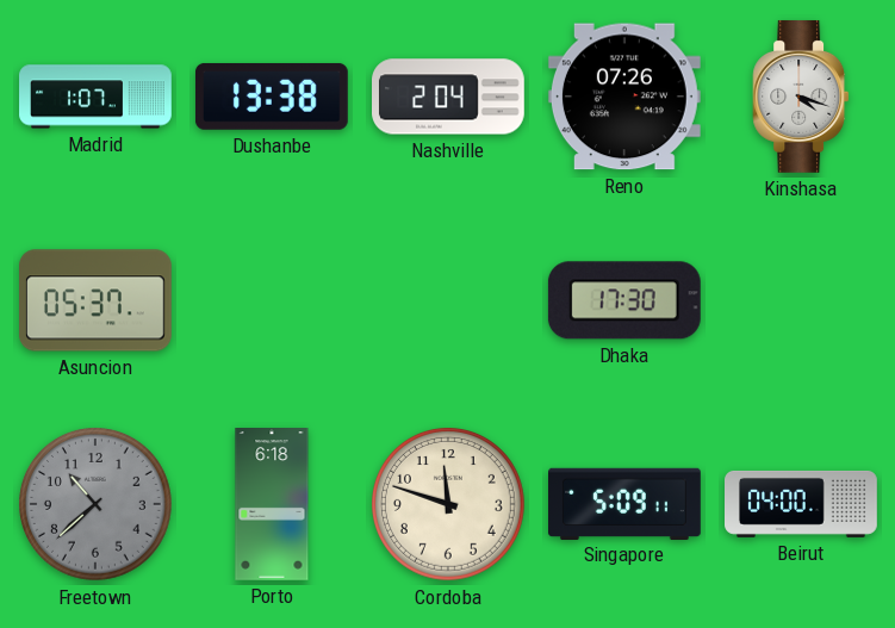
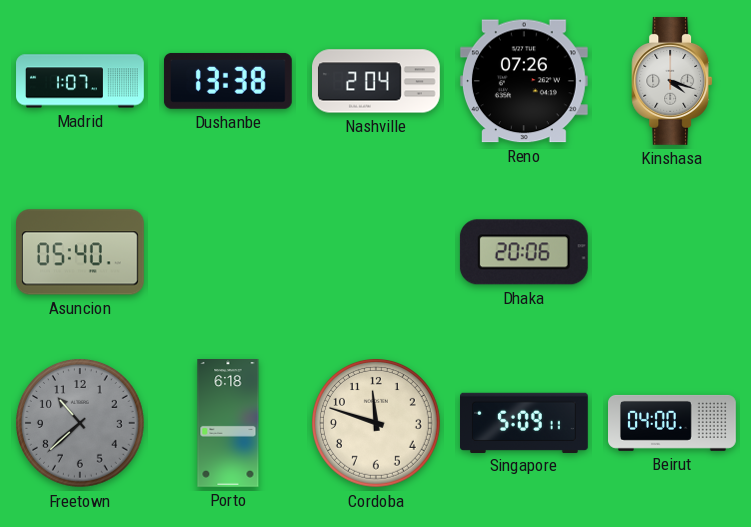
Asuncion: 05:37 -> 05:40 (81, 252)
Dhaka: 17:30 -> 20:06 (524, 252)
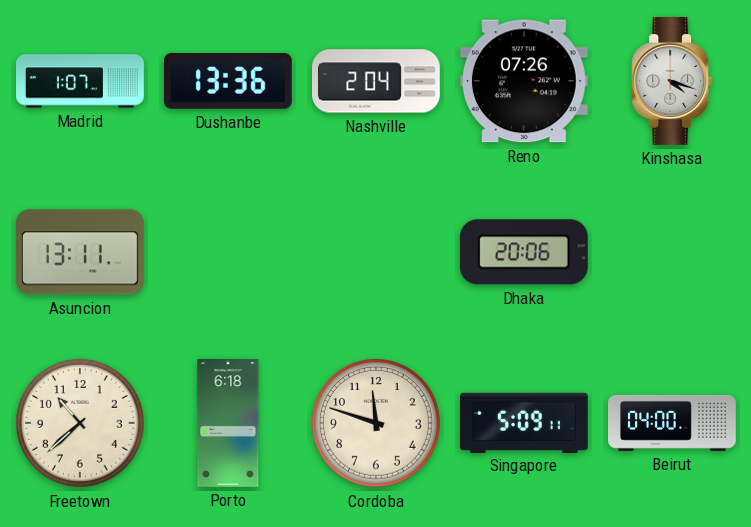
Dushanbe: 13:38 -> 13:36 (228, 81)
Asuncion: 05:40 -> 13:11 (81, 252)
Freetown dial: grey -> cream (81, 424)
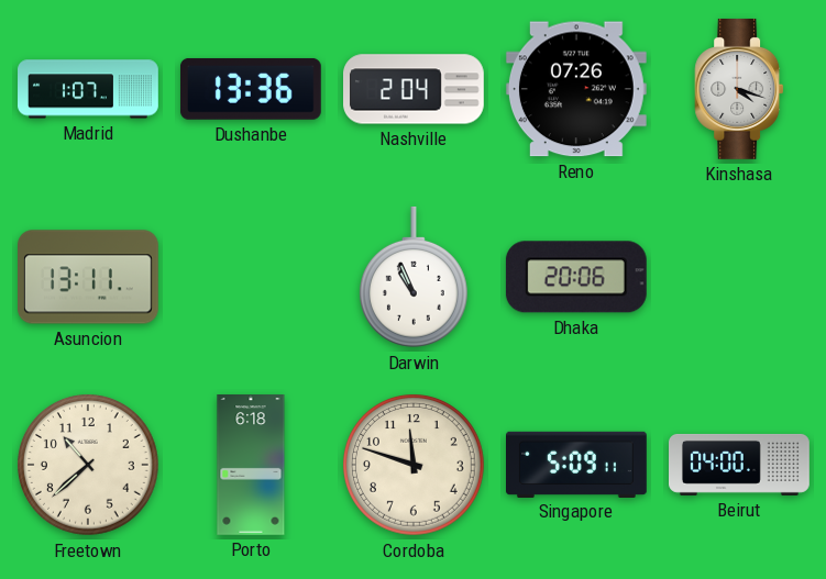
Darwin: none -> 10:56 (414, 277)
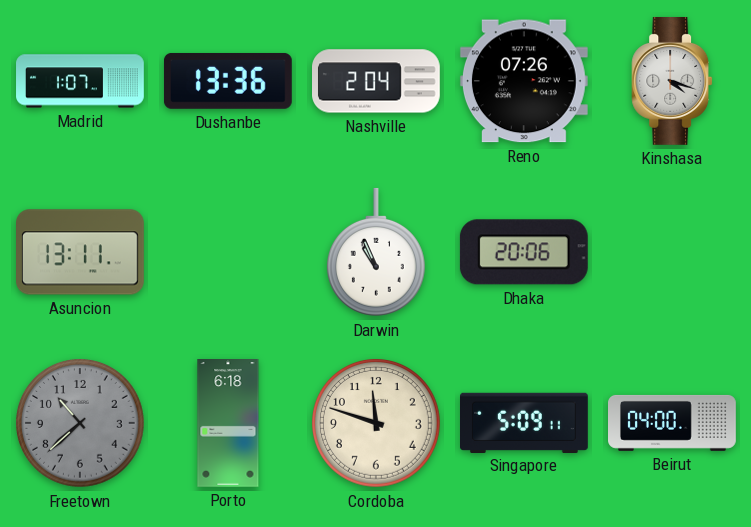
Freetown dial: cream -> grey (81, 424)
